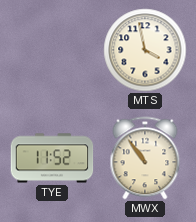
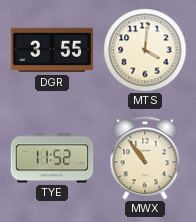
DGR: none -> 3:55 (52, 50)
MTS: 3:58 -> 4:01 (145, 50)
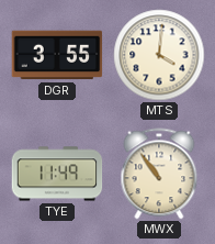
TYE: 11:52 -> 11:49 (57, 174)
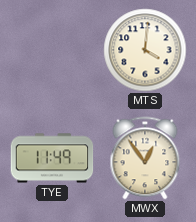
DGR: 3:55 -> none (57, 55)
MWX: 10:54 -> 12:54 (145, 158)
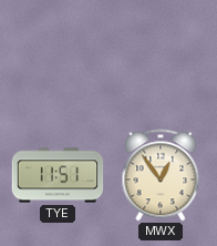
MTS: 4:01 -> none (145, 50)
TYE: 11:49 -> 11:51 (58, 175)
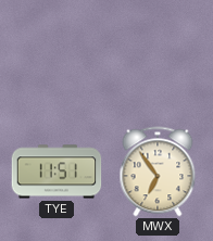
MWX: 12:54 -> 6:54 (158, 172)
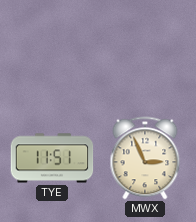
MWX: 6:54 -> 2:56 (145, 158)
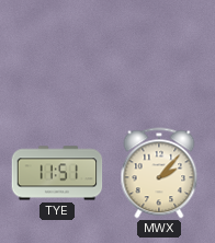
MWX: 2:56 -> 2:07 (159, 173)
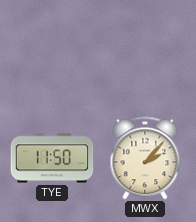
TYE: 11:51 -> 11:50 (52, 158)
